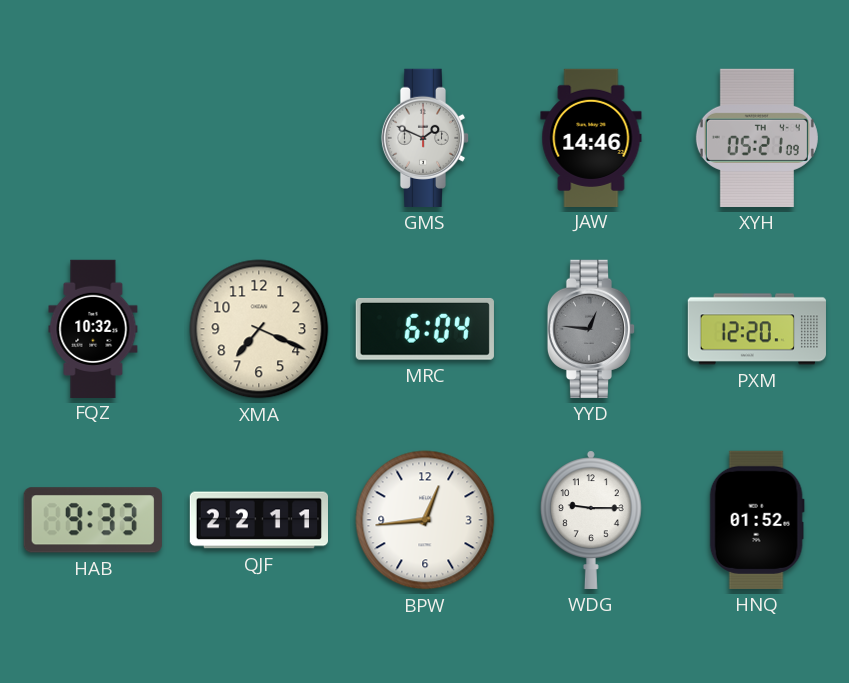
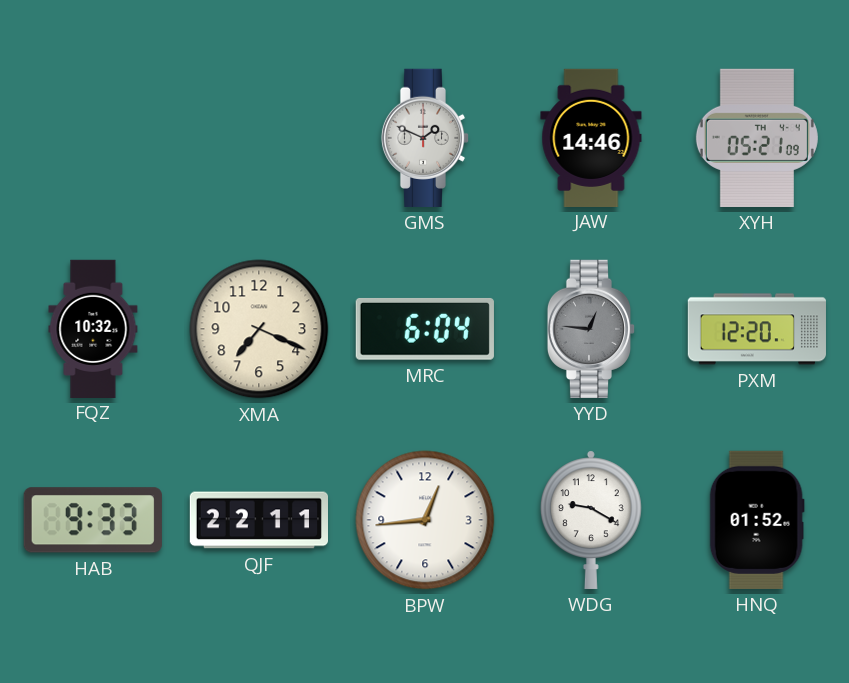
WDG: 9:15 -> 9:20 (591, 520)
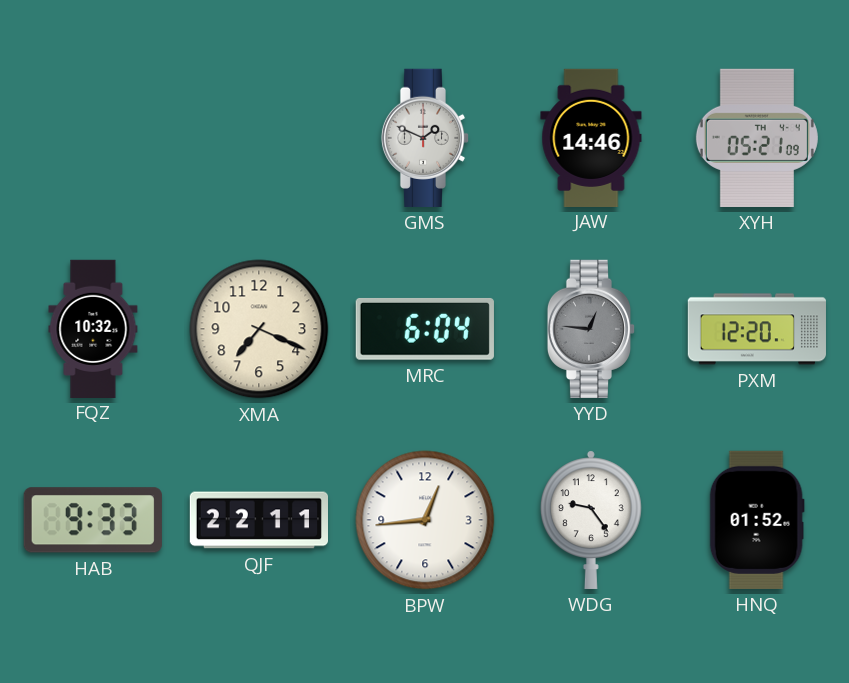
WDG: 9:20 -> 9:24 (591, 520)
